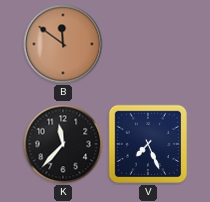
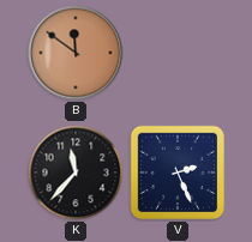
V: 7:26 -> 2:26 (178, 173)
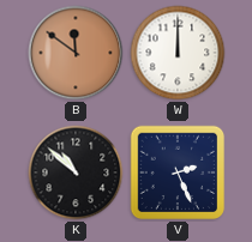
W: none -> 12:00 (178, 53)
K: 11:37 -> 10:52 (76, 173)
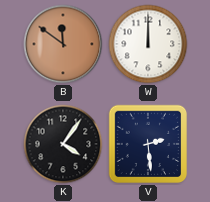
K: 10:52 -> 4:06 (63, 144)
V: 2:26 -> 2:29 (148, 144)
